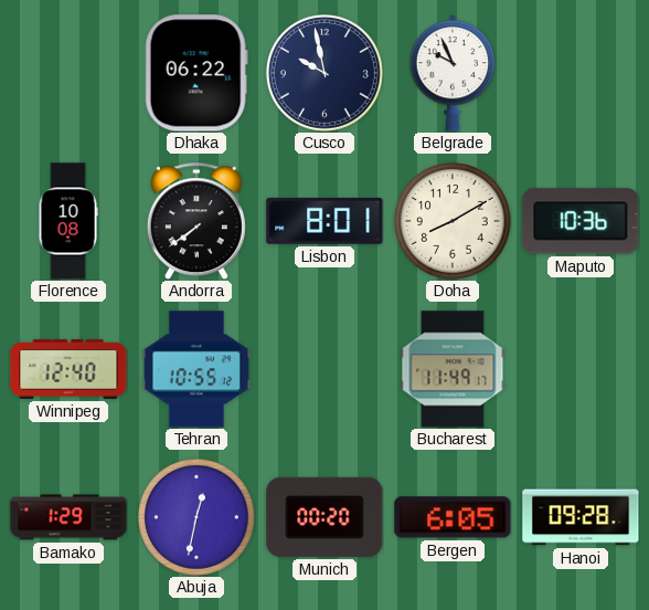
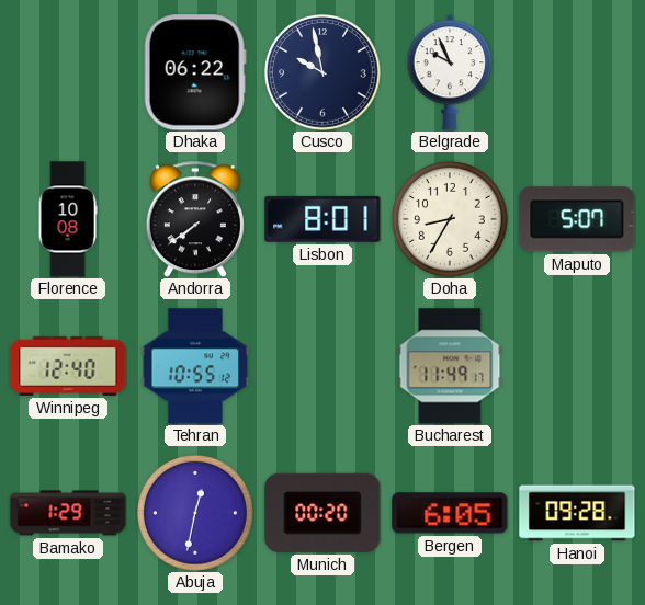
Doha: 8:10 -> 8:35 (451, 220)
Maputo: 10:36 -> 5:07 (577, 219)
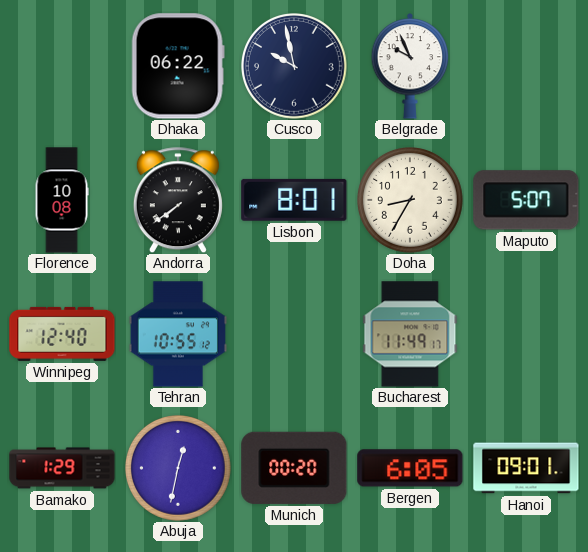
Hanoi: 09:28 -> 09:01 (526, 468)
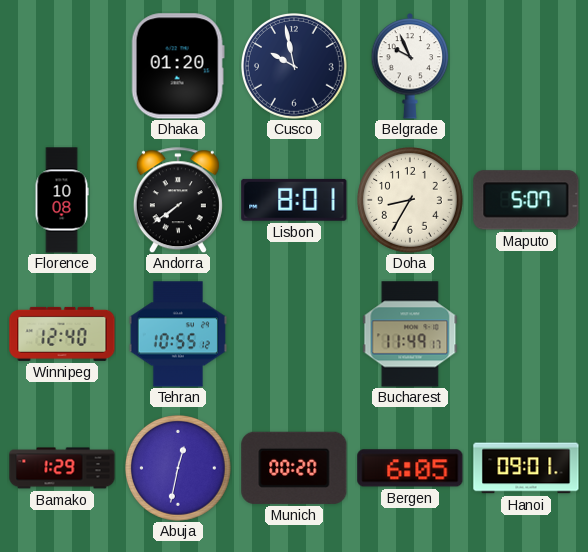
Dhaka: 06:22 -> 01:20 (178, 66)
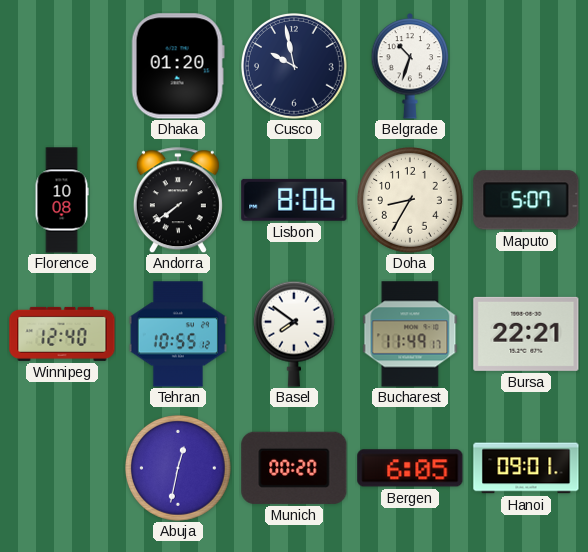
Belgrade: 9:56 -> 10:33 (410, 66)
Lisbon: 8:01 -> 8:06 (294, 200)
Basel: none -> 7:51 (294, 334)
Bursa: none -> 22:21 (526, 334)
Bamako: 1:29 -> none (62, 468)
